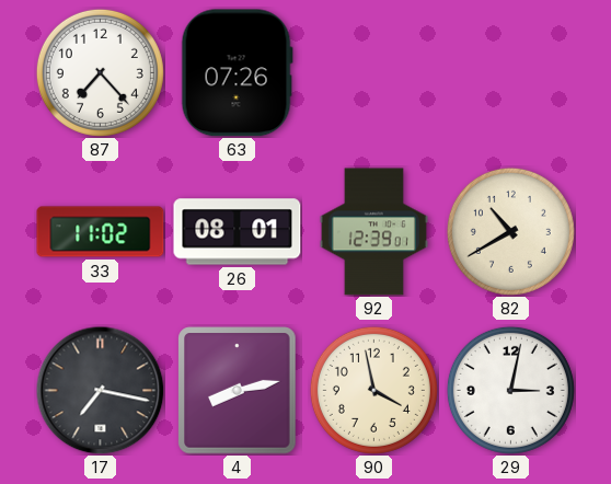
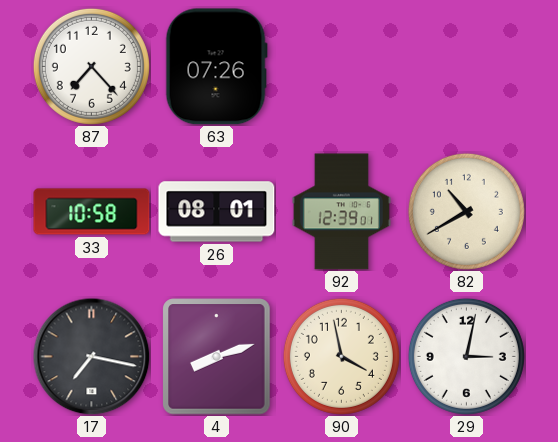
33: 11:02 -> 10:58 (92, 212)
4: 8:13 -> 8:12 (217, 357)
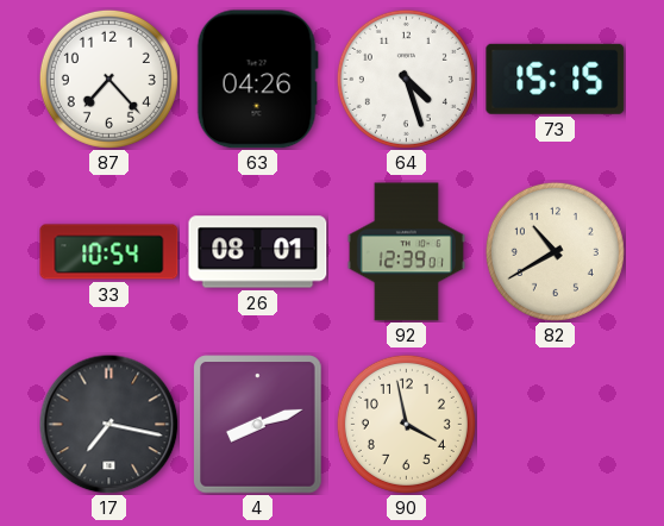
63: 07:26 -> 04:26 (257, 80)
64: none -> 4:27 (406, 79)
73: none -> 15:15 (556, 79)
33: 10:58 -> 10:54 (109, 252)
29: 3:02 -> none (466, 356)
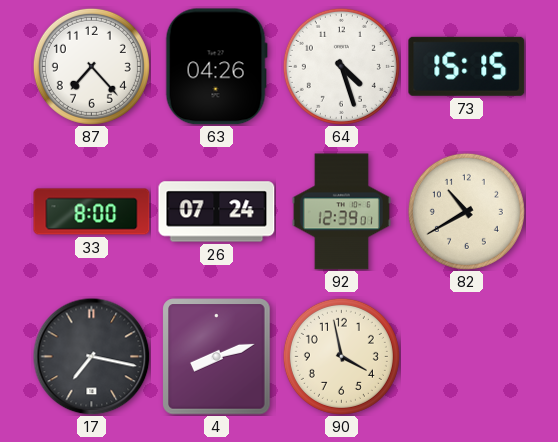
33: 10:54 -> 8:00 (92, 212)
26: 08:01 -> 07:24 (217, 212)
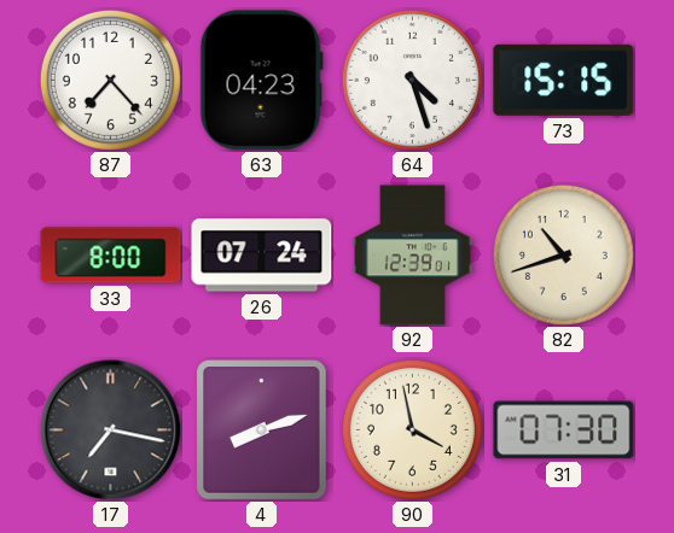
63: 04:26 -> 04:23 (261, 81)
82: 10:40 -> 10:42 (563, 254)
31: none -> 07:30 (564, 430)
